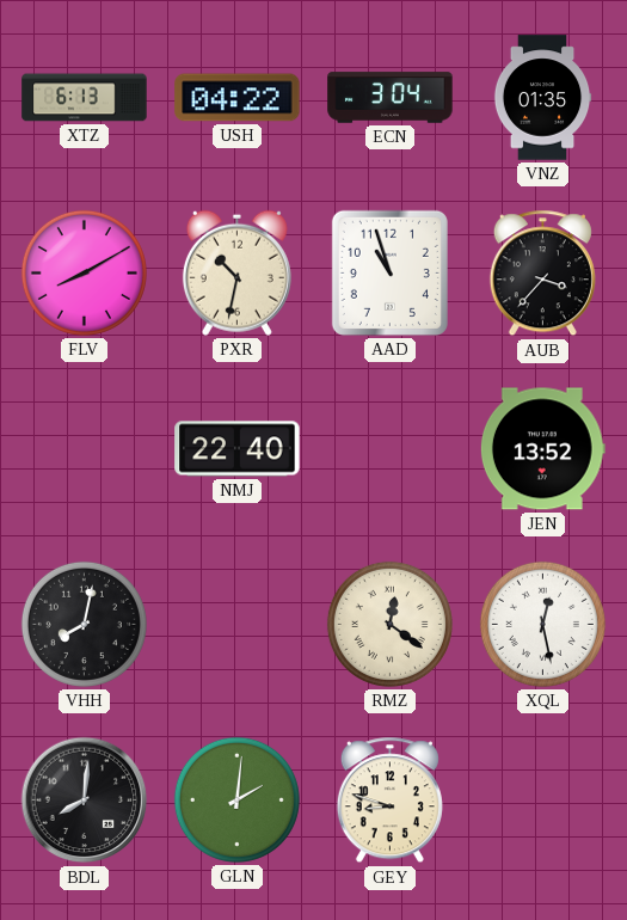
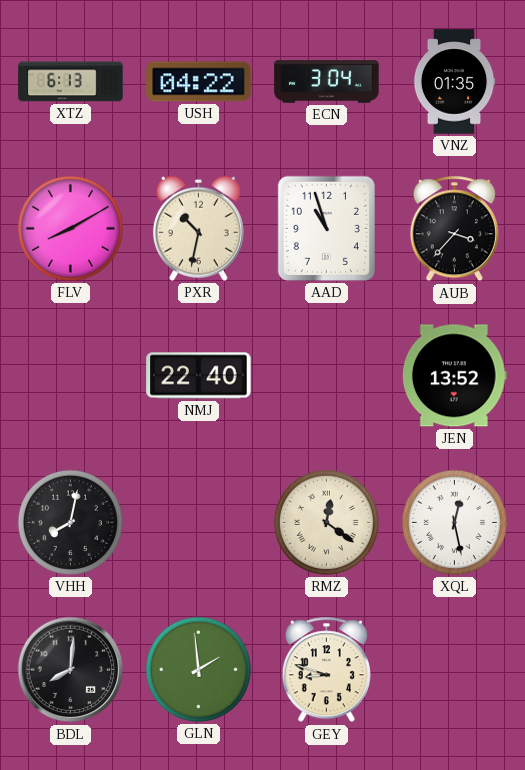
GLN: 2:01 -> 1:59 (198, 669)
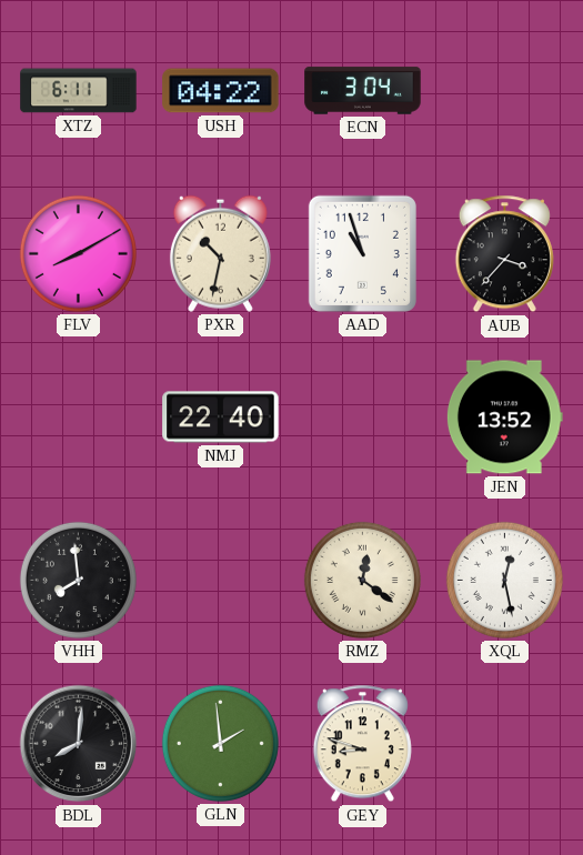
XTZ: 6:13 -> 6:11 (79, 91)
VNZ: 01:35 -> none (454, 82)
VHH: 8:02 -> 7:59 (78, 580)
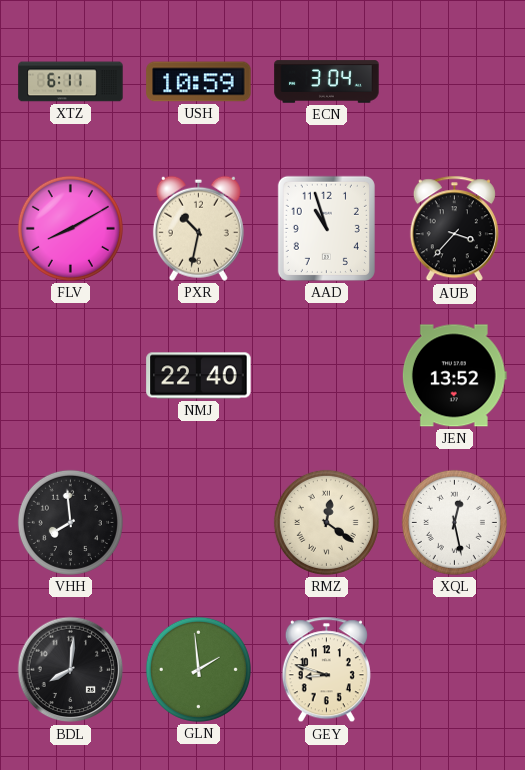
USH: 04:22 -> 10:59 (199, 82)
